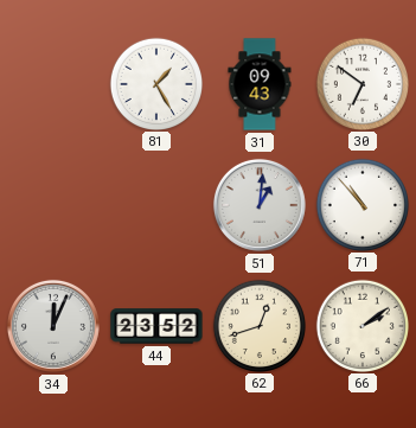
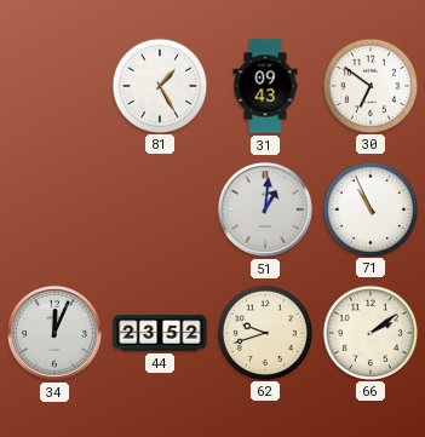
71: 10:53 -> 10:56 (369, 208)
62: 12:42 -> 9:42 (264, 332)
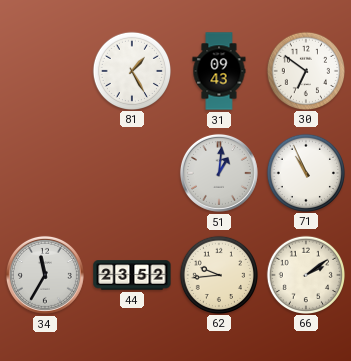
34: 12:04 -> 11:35 (45, 275)
62: 9:42 -> 9:44 (218, 274)
